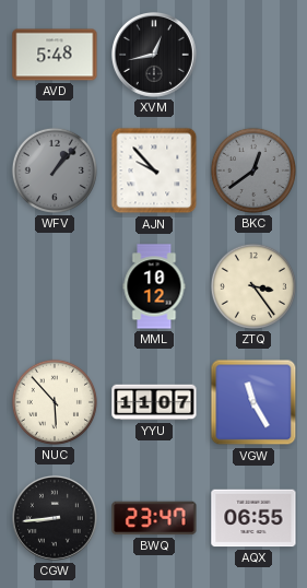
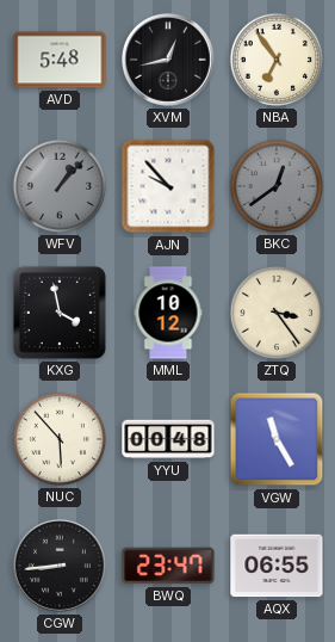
NBA: none -> 6:54 (277, 60)
KXG: none -> 3:58 (60, 313)
YYU: 11:07 -> 00:48 (168, 439)
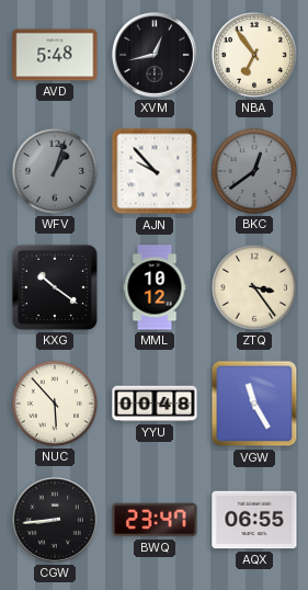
WFV: 1:07 -> 1:03 (55, 171)
KXG: 3:58 -> 10:21 (55, 287)
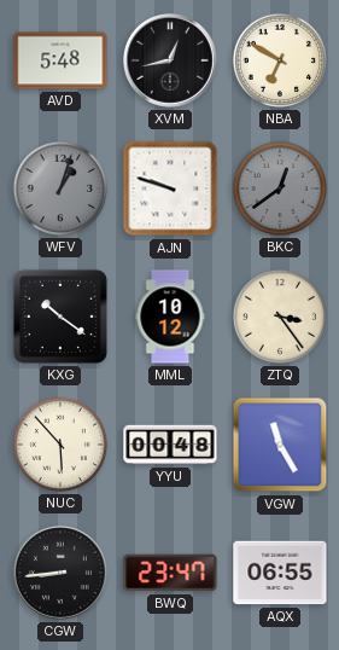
NBA: 6:54 -> 6:50 (280, 60)
AJN: 9:53 -> 9:48 (170, 188)
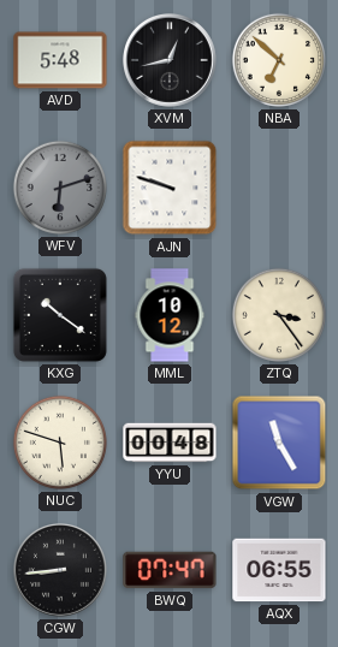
NBA: 6:50 -> 6:52 (279, 60)
WFV: 1:03 -> 6:12 (60, 188)
BKC: 12:39 -> none (280, 188)
NUC: 5:53 -> 5:48 (60, 443)
BWQ: 23:47 -> 07:47 (170, 570)
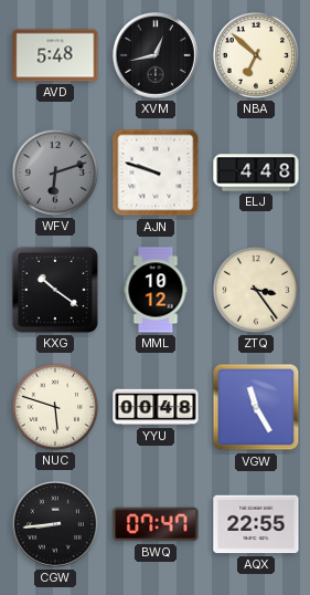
ELJ: none -> 4:48 (256, 173)
AQX: 06:55 -> 22:55 (256, 524)
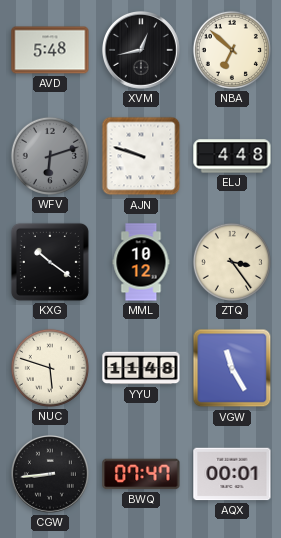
YYU: 00:48 -> 11:48 (141, 368)
AQX: 22:55 -> 00:01 (232, 474)
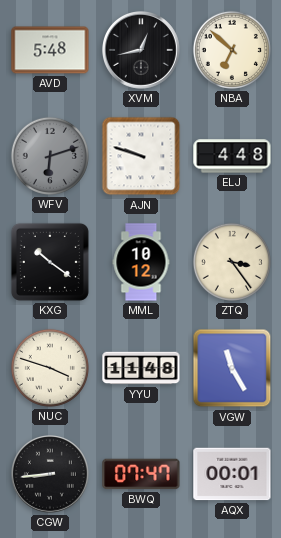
NUC: 5:48 -> 3:48 (50, 368)
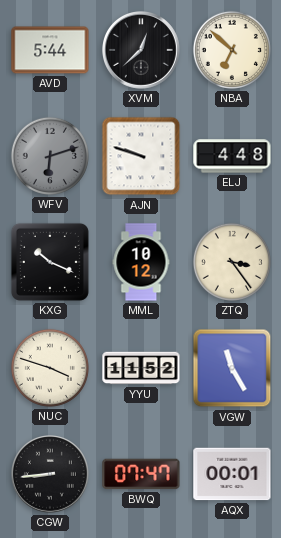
AVD: 5:48 -> 5:44 (50, 50)
XVM: 12:43 -> 12:38 (142, 51)
KXG: 10:21 -> 10:19 (50, 262)
YYU: 11:48 -> 11:52 (141, 368)
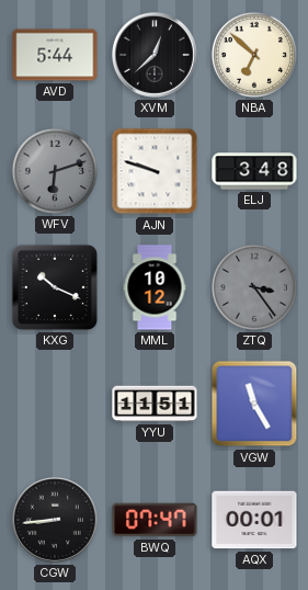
ELJ: 4:48 -> 3:48 (254, 171)
ZTQ dial: cream -> grey (254, 287)
NUC: 3:48 -> none (50, 368)
YYU: 11:52 -> 11:51 (155, 404)
